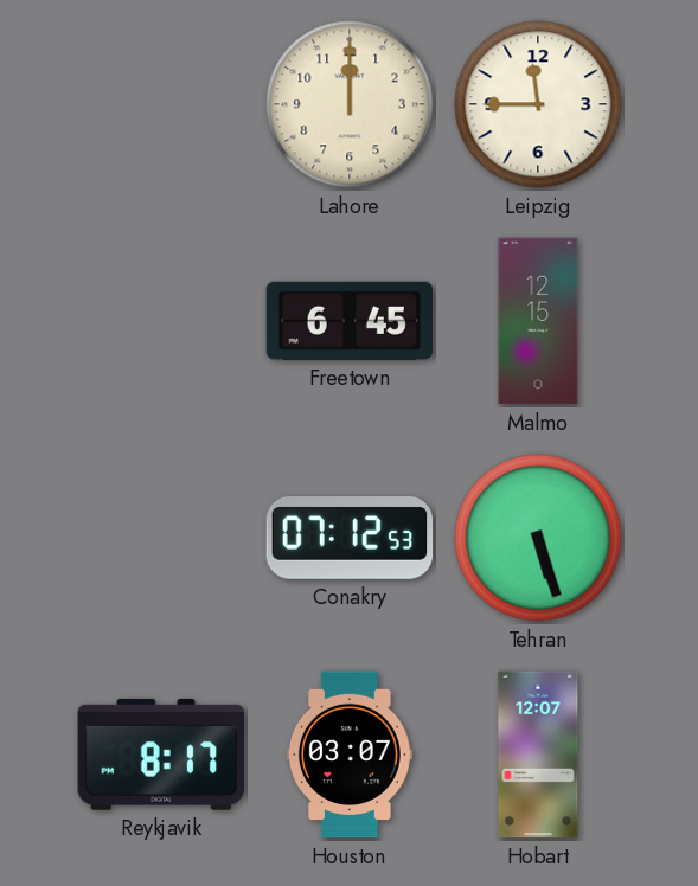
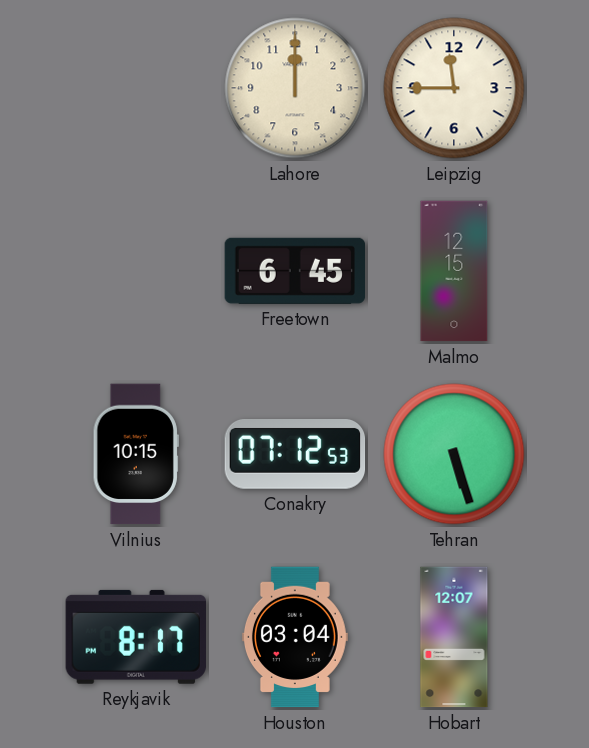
Vilnius: none -> 10:15 (136, 454)
Houston: 03:07 -> 03:04 (295, 637)
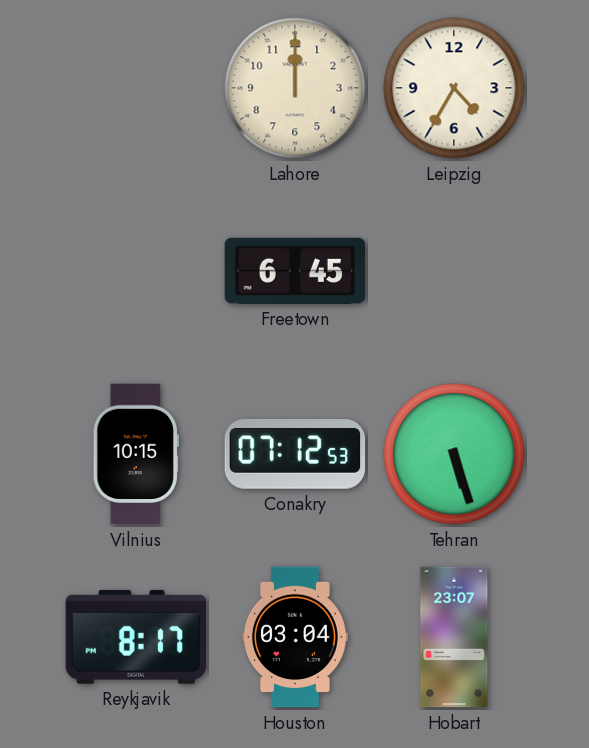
Leipzig: 11:45 -> 4:35 (454, 88)
Malmo: 12:15 -> none (454, 271)
Hobart: 12:07 -> 23:07 (454, 637)
